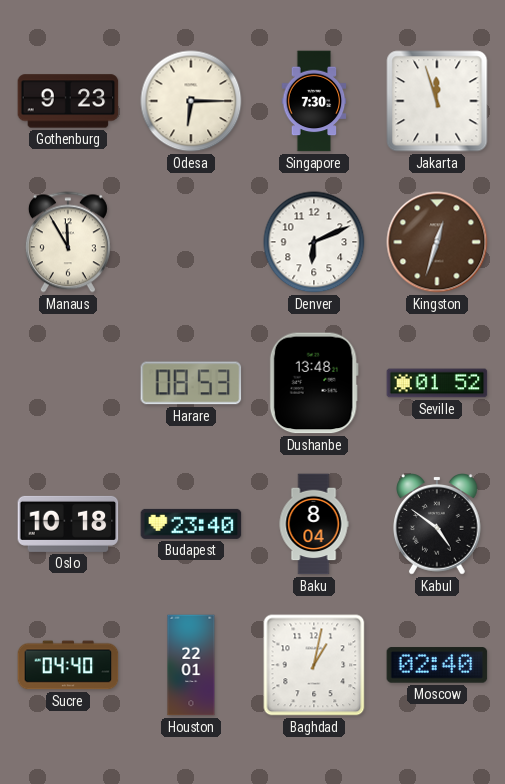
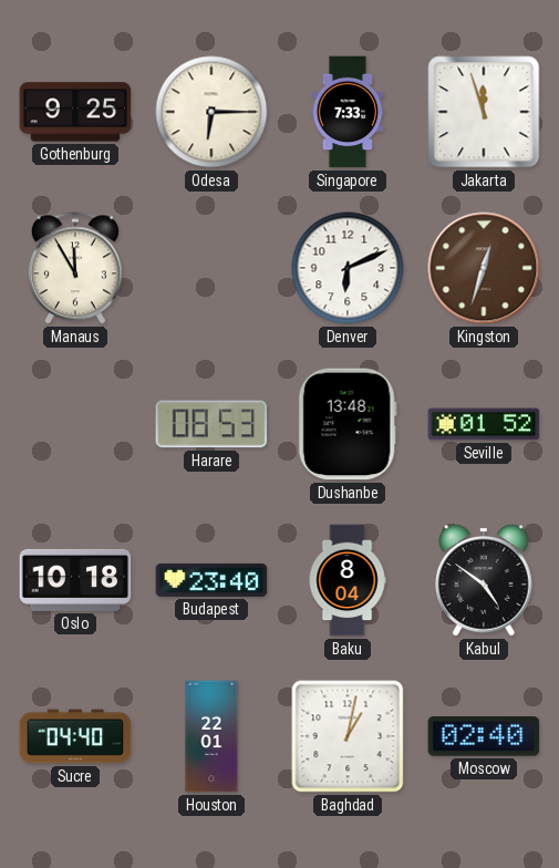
Gothenburg: 9:23 -> 9:25 (75, 112)
Singapore: 7:30 -> 7:33 (348, 112)
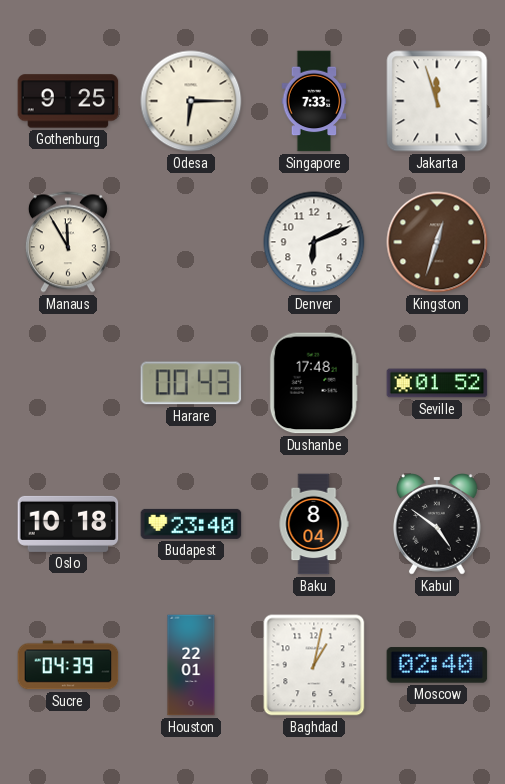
Harare: 08:53 -> 00:43 (191, 383)
Dushanbe: 13:48 -> 17:48 (314, 383)
Sucre: 04:40 -> 04:39 (68, 665)
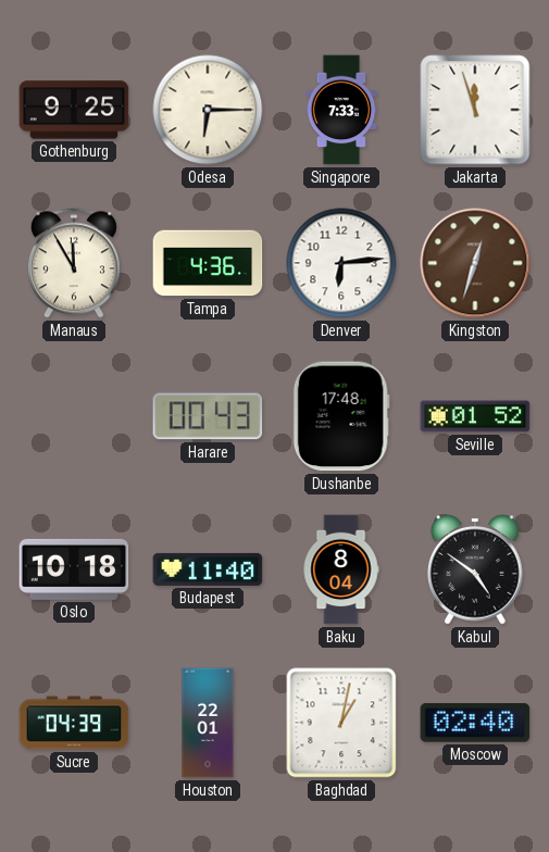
Tampa: none -> 4:36 (208, 263)
Denver: 6:11 -> 6:14 (341, 263)
Budapest: 23:40 -> 11:40 (208, 569)
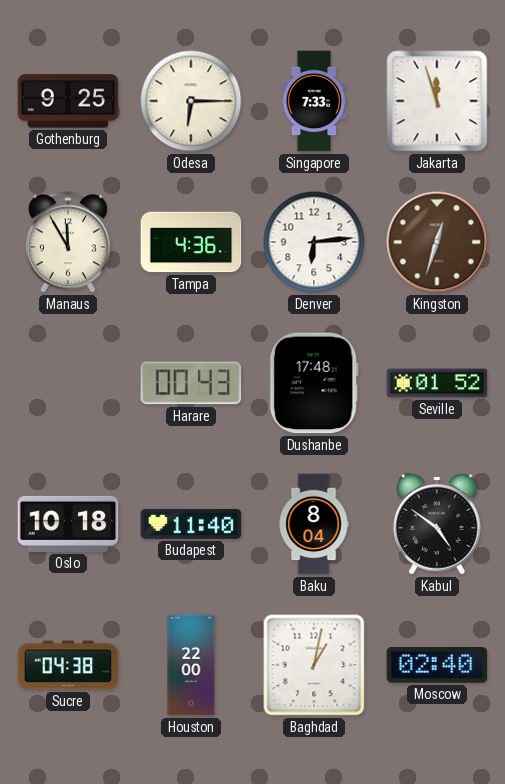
Sucre: 04:39 -> 04:38 (68, 665)
Houston: 22:01 -> 22:00 (191, 665)
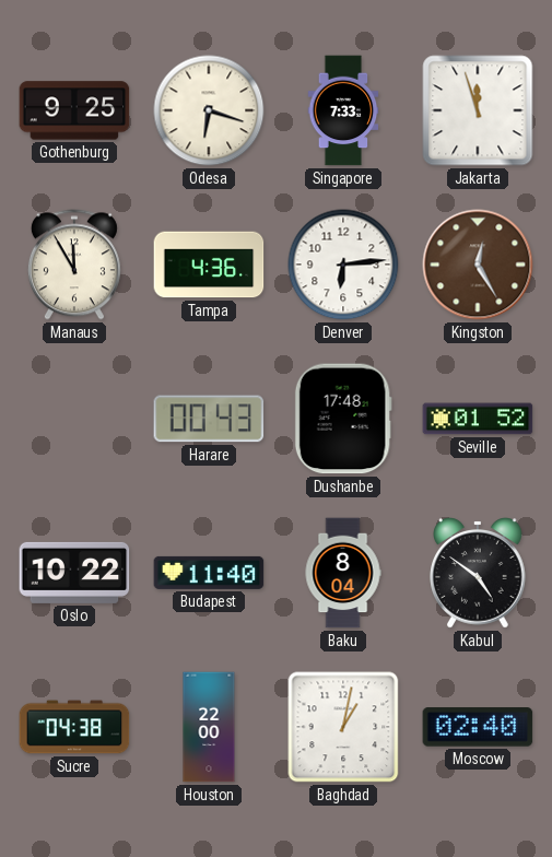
Odesa: 6:15 -> 6:18 (209, 110)
Kingston: 12:33 -> 12:25 (478, 265)
Oslo: 10:18 -> 10:22 (74, 573)
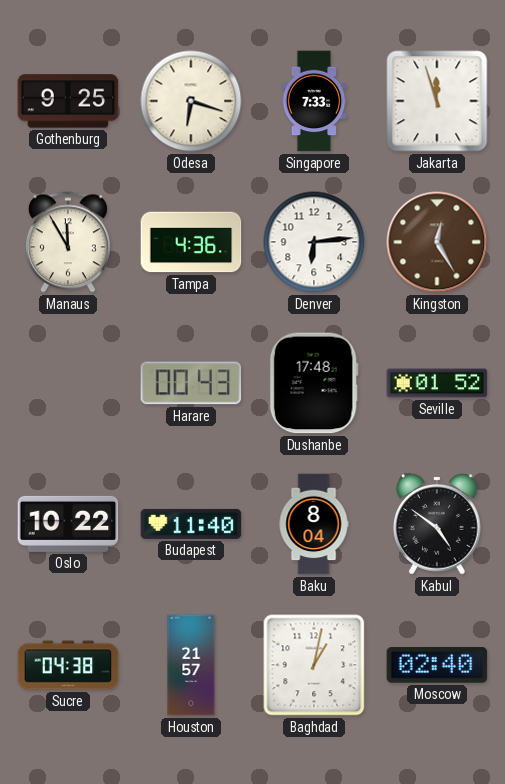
Houston: 22:00 -> 21:57 (191, 665)
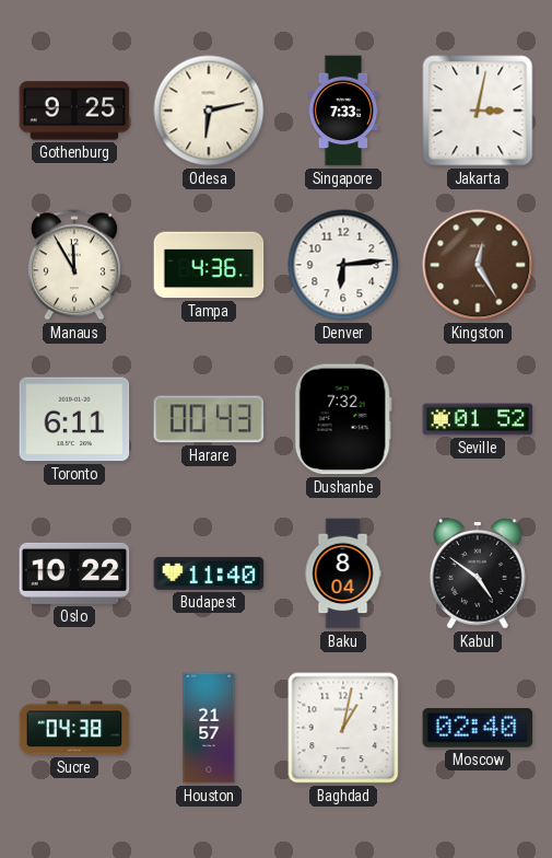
Odesa: 6:18 -> 6:13 (209, 111)
Jakarta: 11:57 -> 3:02 (478, 111)
Toronto: none -> 6:11 (74, 419)
Dushanbe: 17:48 -> 7:32 (343, 419)
